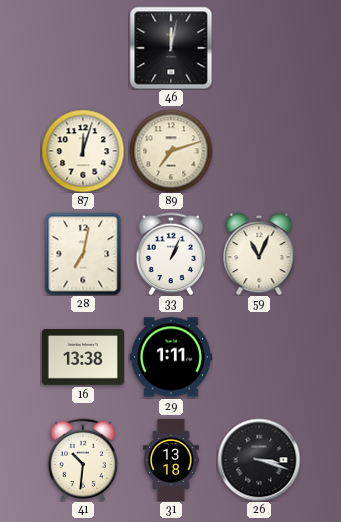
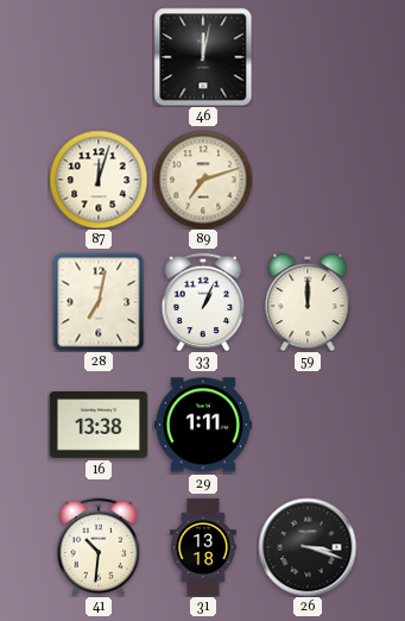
59: 11:04 -> 12:00 (308, 302)
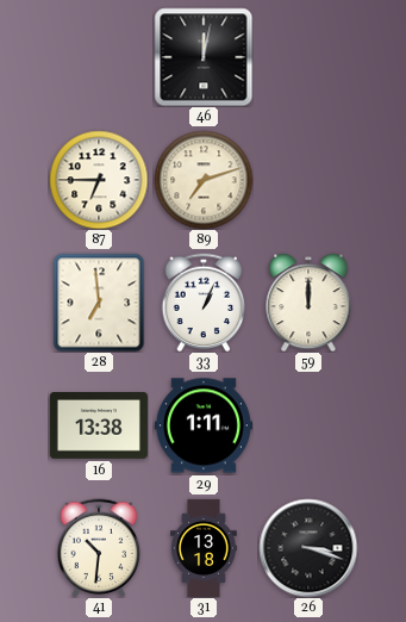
87: 12:03 -> 6:45 (99, 180)
28: 7:02 -> 6:59 (99, 303)
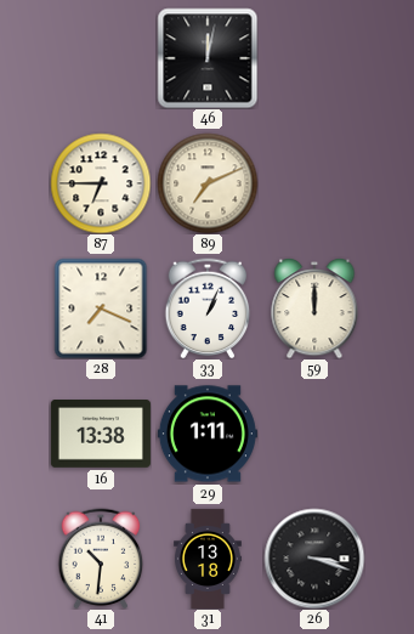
89: 7:12 -> 7:11 (208, 183)
28: 6:59 -> 7:19 (101, 308)
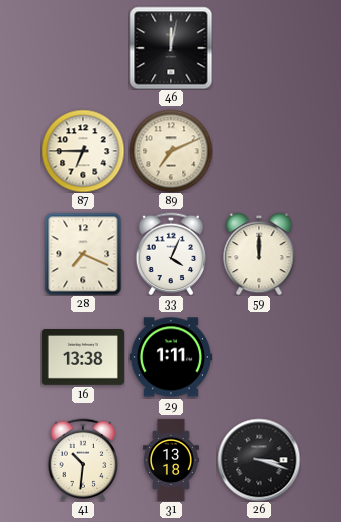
33: 1:04 -> 4:04 (171, 254)
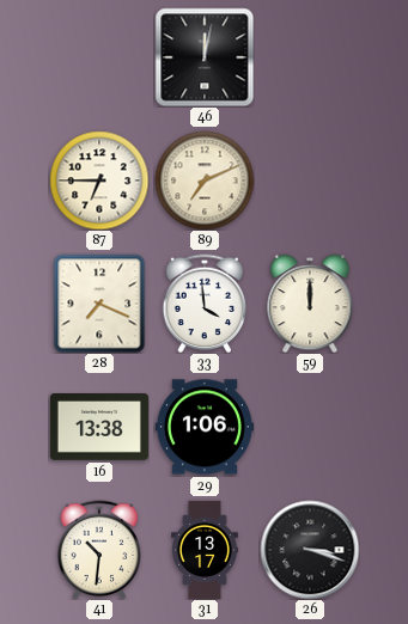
33: 4:04 -> 3:59 (205, 304)
29: 1:11 -> 1:06 (205, 427)
31: 13:18 -> 13:17 (206, 550)
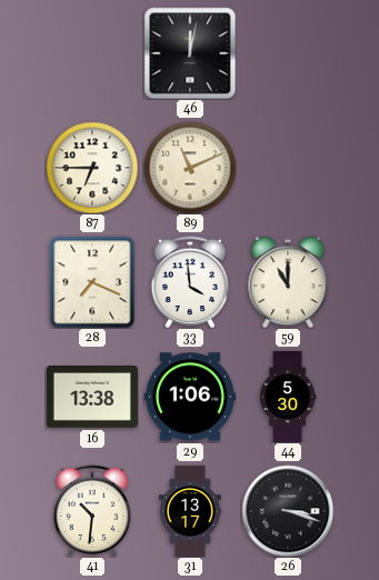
89: 7:11 -> 11:11 (190, 168)
59: 12:00 -> 11:00 (288, 282)
44: none -> 5:30 (288, 397)
